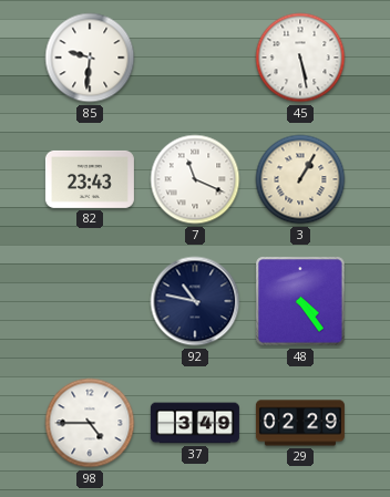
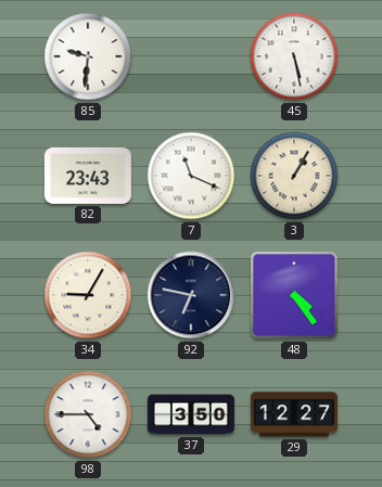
34: none -> 9:05 (88, 295)
92: 10:47 -> 6:47 (191, 295)
37: 3:49 -> 3:50 (191, 414)
29: 02:29 -> 12:27 (294, 414)
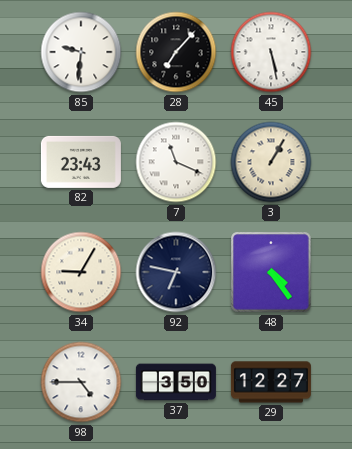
28: none -> 7:07 (176, 52)
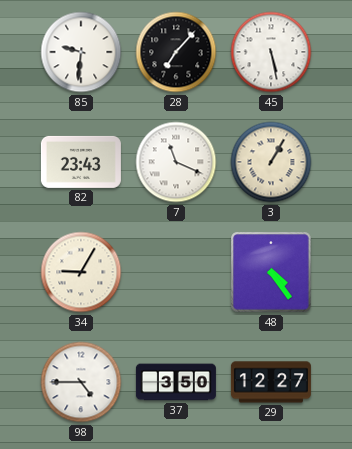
92: 6:47 -> none (176, 272)
